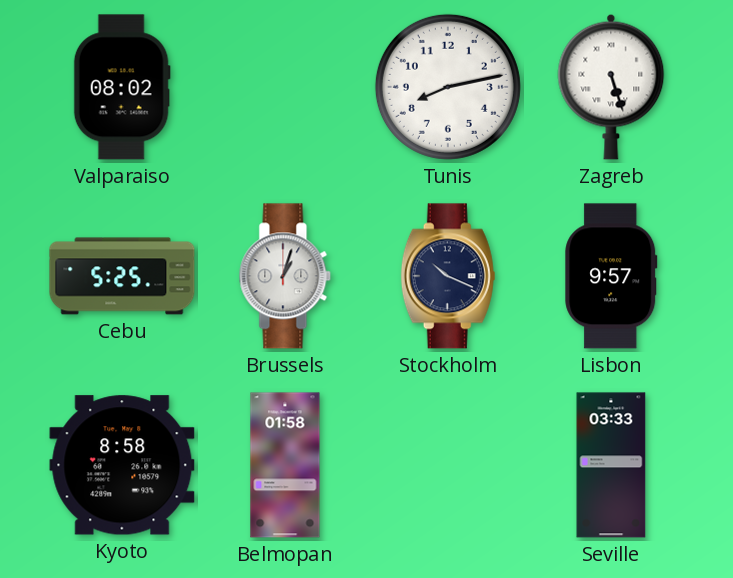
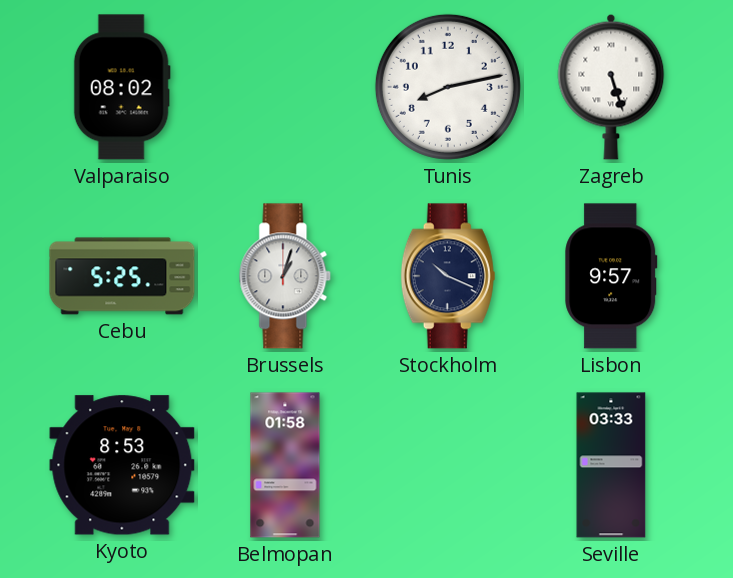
Kyoto: 8:58 -> 8:53 (122, 465)
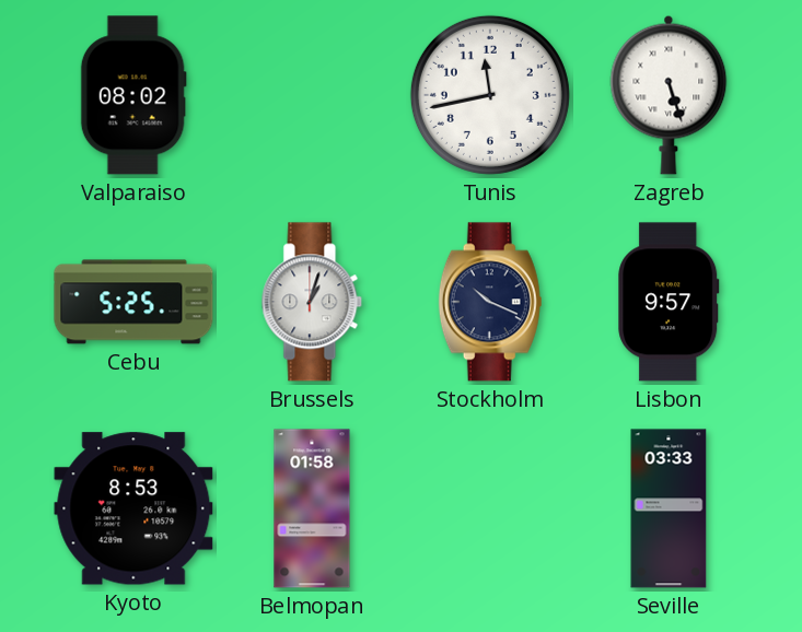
Tunis: 8:13 -> 11:43 (490, 95)
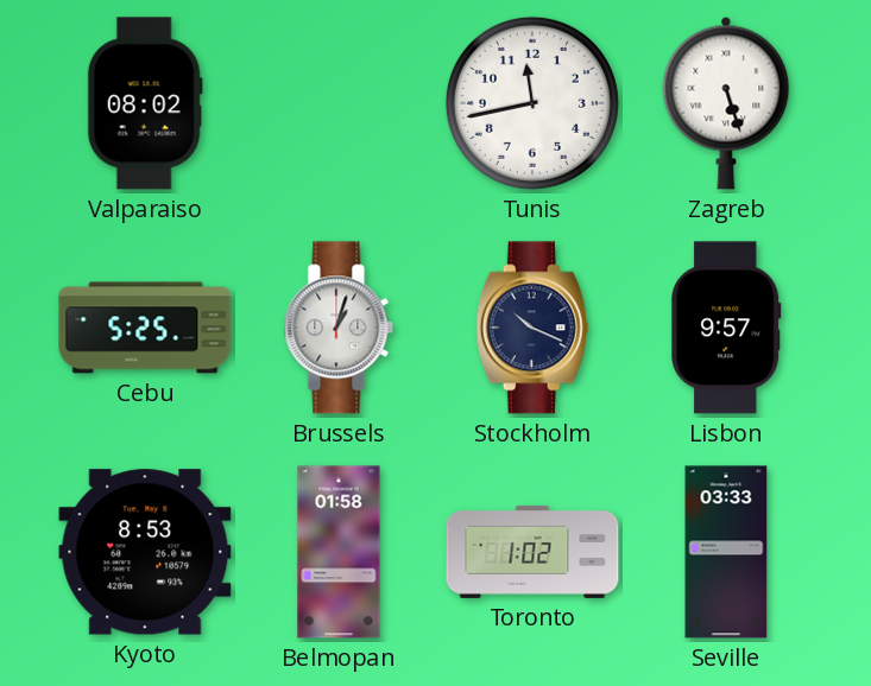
Toronto: none -> 1:02 (532, 552)
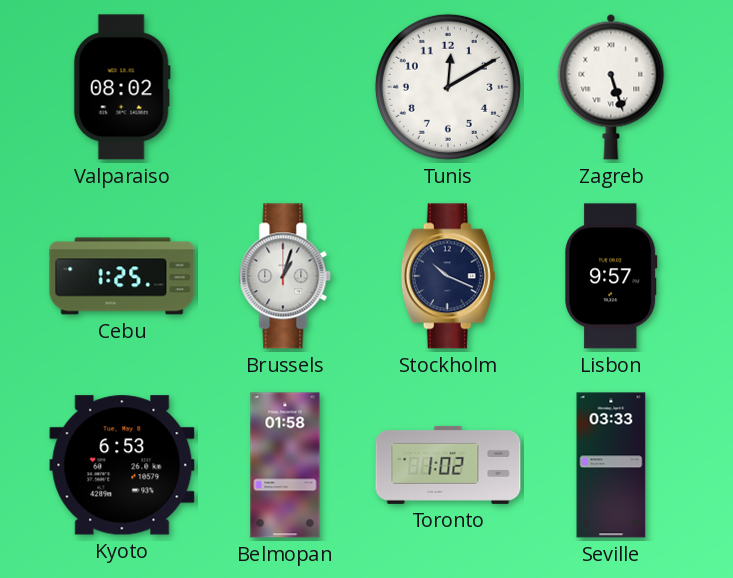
Tunis: 11:43 -> 12:10 (448, 87)
Cebu: 5:25 -> 1:25 (122, 276)
Kyoto: 8:53 -> 6:53 (122, 465)
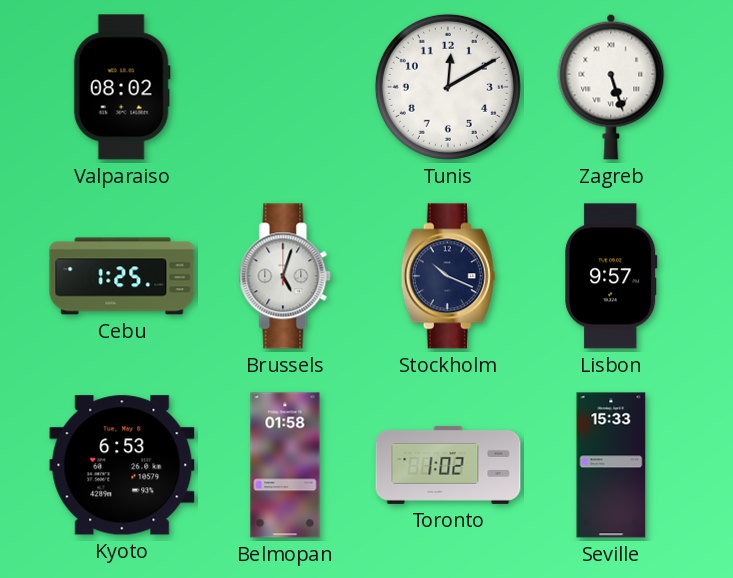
Brussels: 1:03 -> 5:03 (285, 276)
Seville: 03:33 -> 15:33 (611, 465)
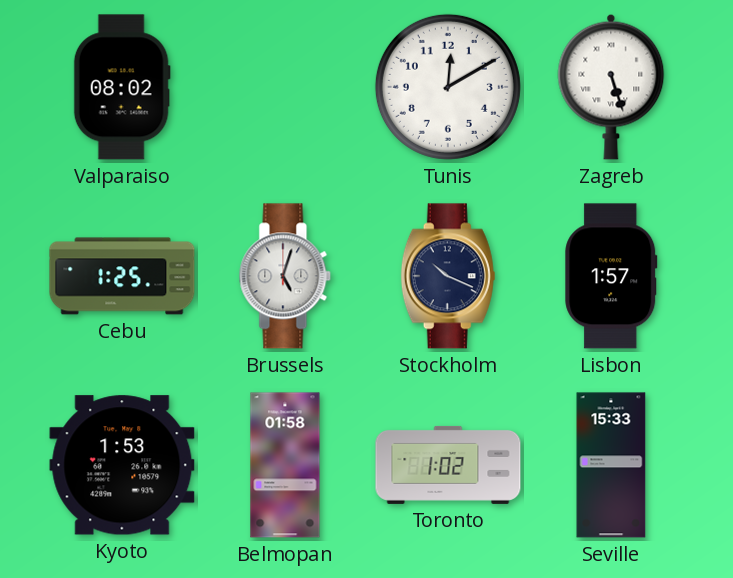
Lisbon: 9:57 -> 1:57 (611, 276)
Kyoto: 6:53 -> 1:53 (122, 465)
